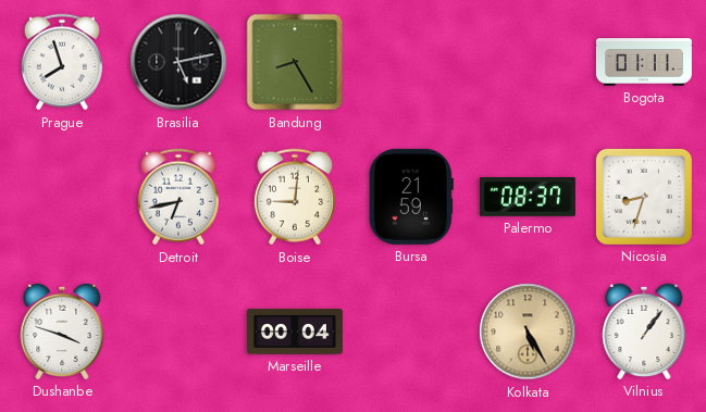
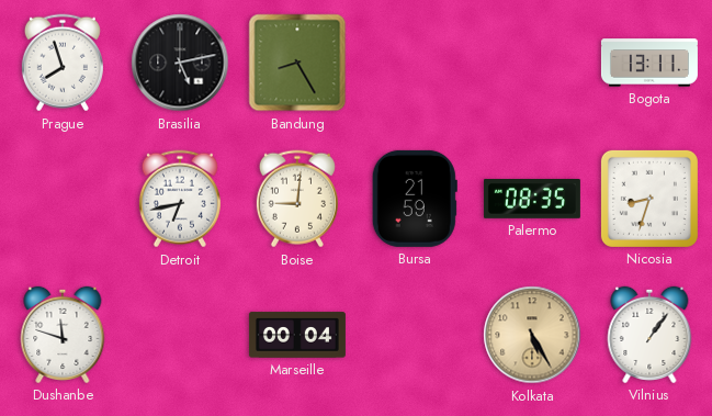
Bogota: 01:11 -> 13:11 (649, 63)
Palermo: 08:37 -> 08:35 (532, 200)
Dushanbe: 3:48 -> 11:48 (63, 335)
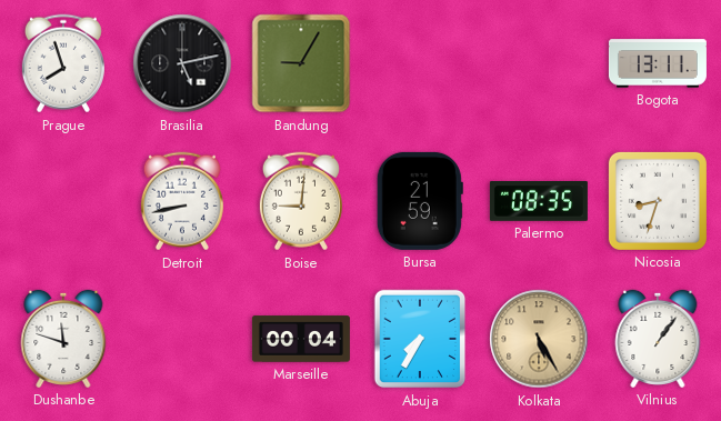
Bandung: 8:25 -> 9:05 (301, 63)
Detroit: 6:43 -> 8:43 (182, 201)
Abuja: none -> 7:35 (420, 339)
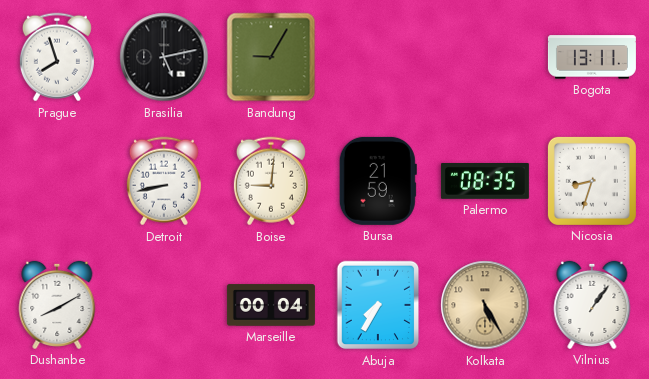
Dushanbe: 11:48 -> 8:10 (57, 305)
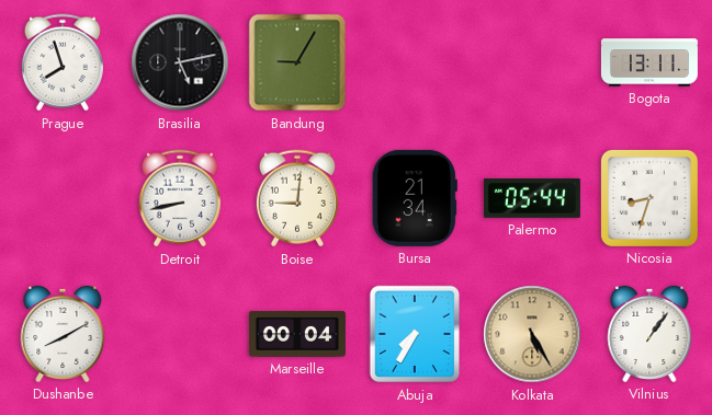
Bursa: 21:59 -> 21:34 (415, 198)
Palermo: 08:35 -> 05:44 (532, 199)
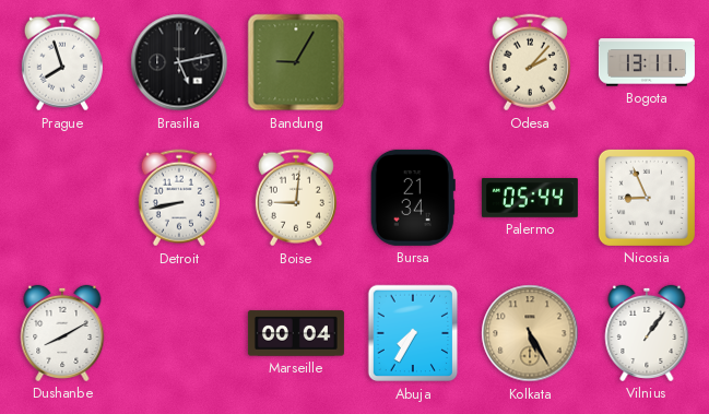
Odesa: none -> 2:07 (530, 62)
Nicosia: 8:33 -> 8:56 (647, 198)
